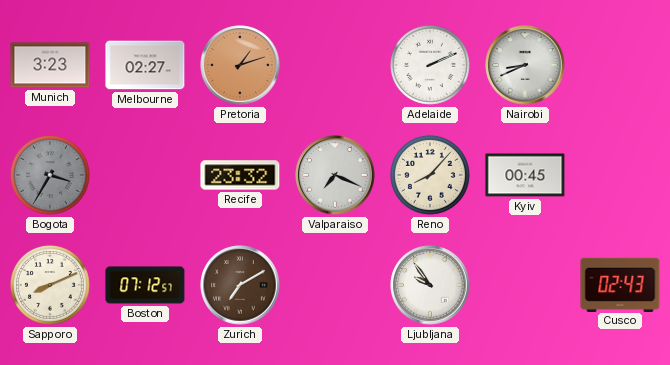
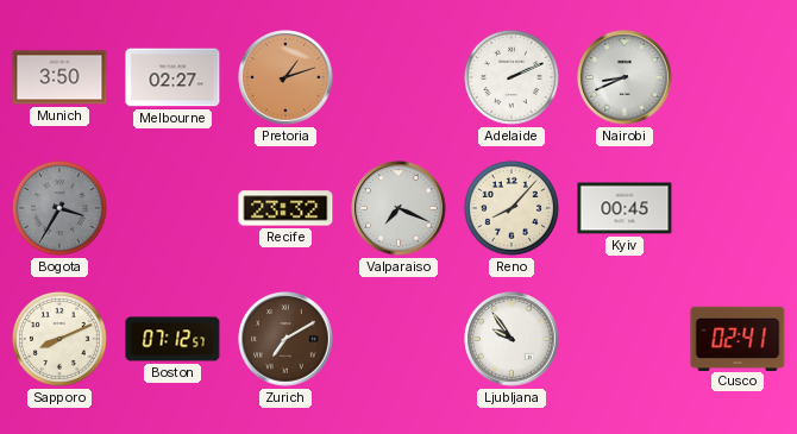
Munich: 3:23 -> 3:50 (59, 77)
Cusco: 02:43 -> 02:41 (738, 338)
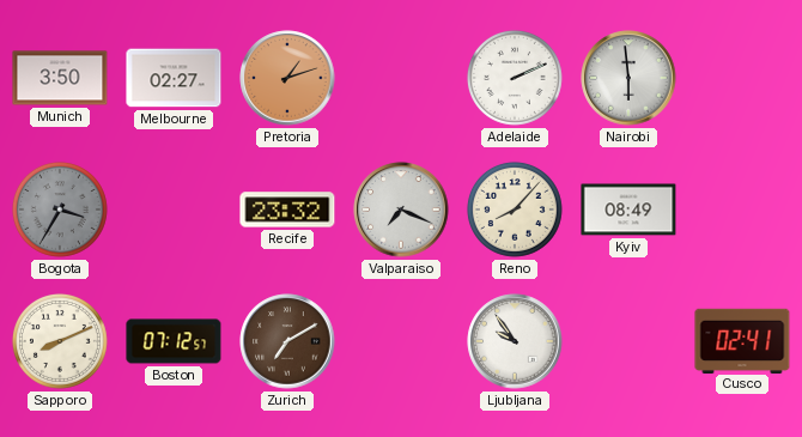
Nairobi: 8:41 -> 5:59 (628, 78)
Kyiv: 00:45 -> 08:49 (628, 210)
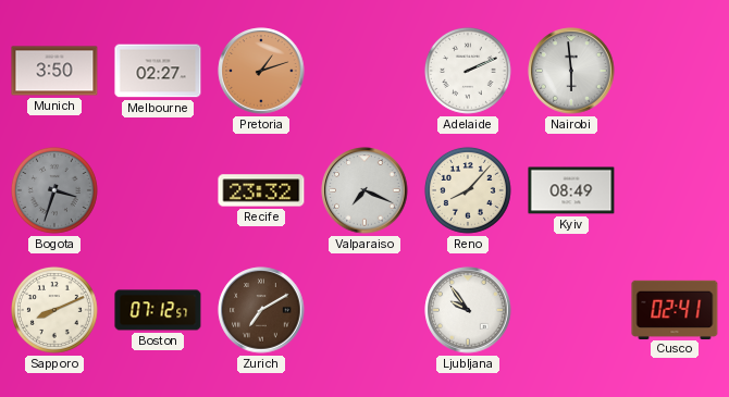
Bogota: 3:35 -> 3:33 (54, 190)
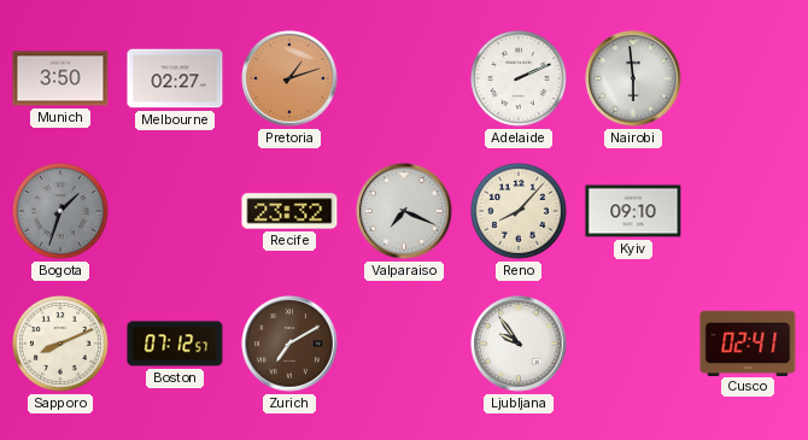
Bogota: 3:33 -> 1:33 (60, 211)
Kyiv: 08:49 -> 09:10 (633, 211)
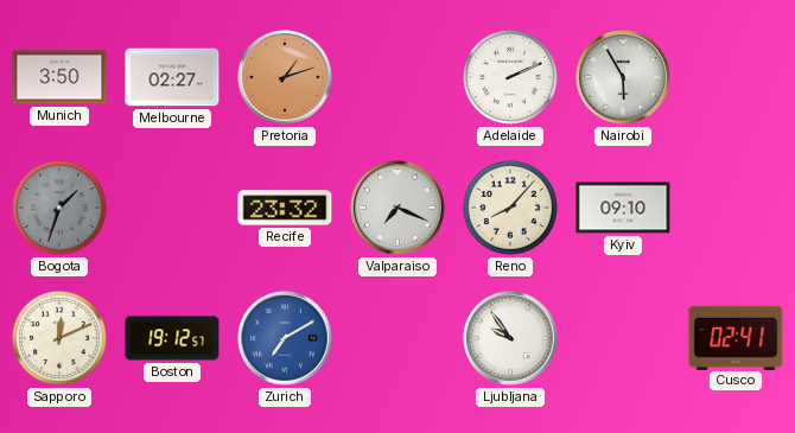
Nairobi: 5:59 -> 5:55 (623, 77)
Sapporo: 8:11 -> 12:11 (59, 338)
Boston: 07:12 -> 19:12 (172, 338)
Zurich dial: brown -> blue (285, 338)
